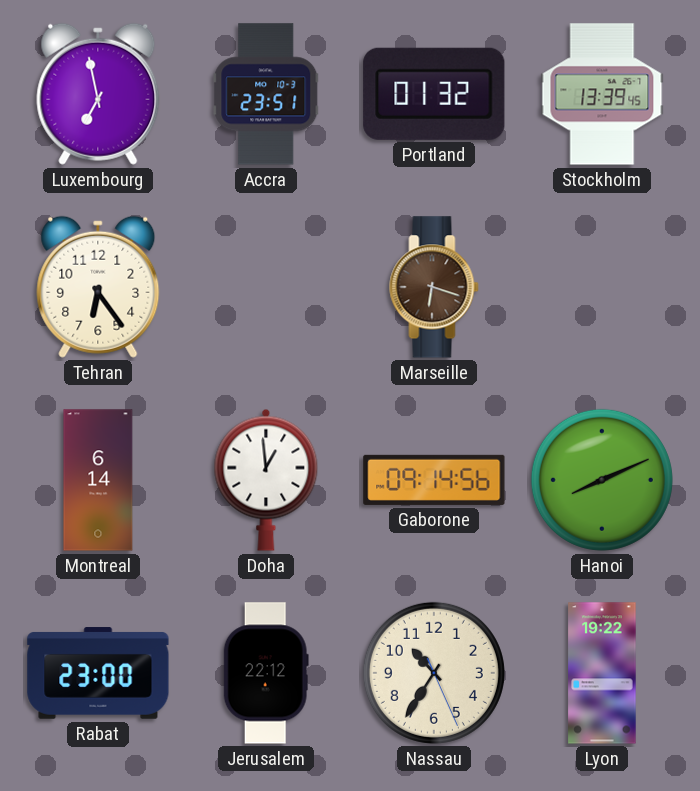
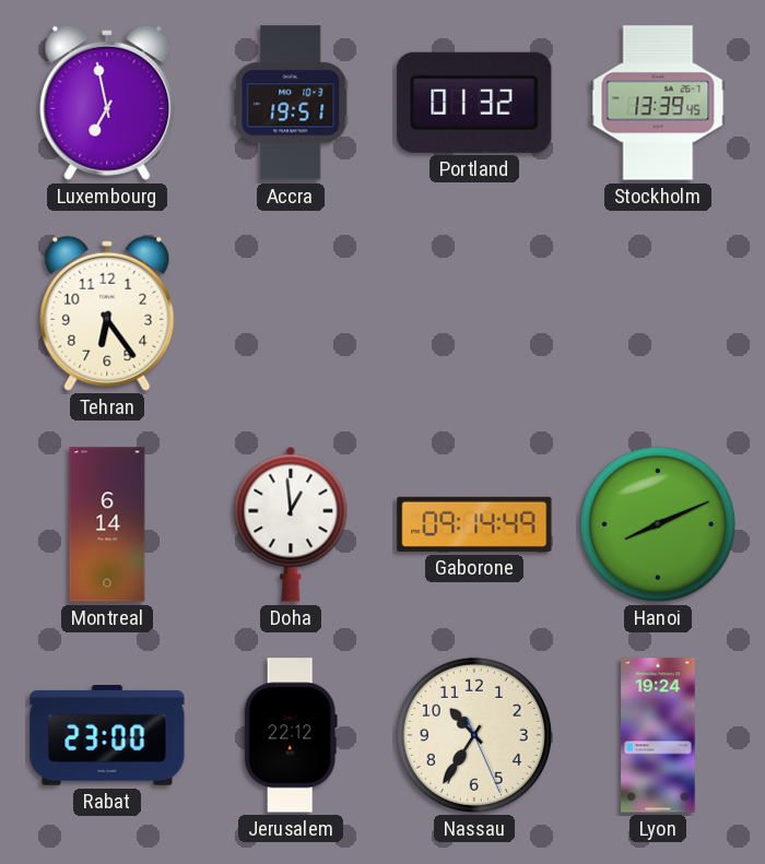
Accra: 23:51 -> 19:51 (291, 103)
Marseille: 6:18 -> none (434, 287)
Gaborone: 09:14:56 -> 09:14:49 (474, 524)
Lyon: 19:22 -> 19:24 (658, 735)
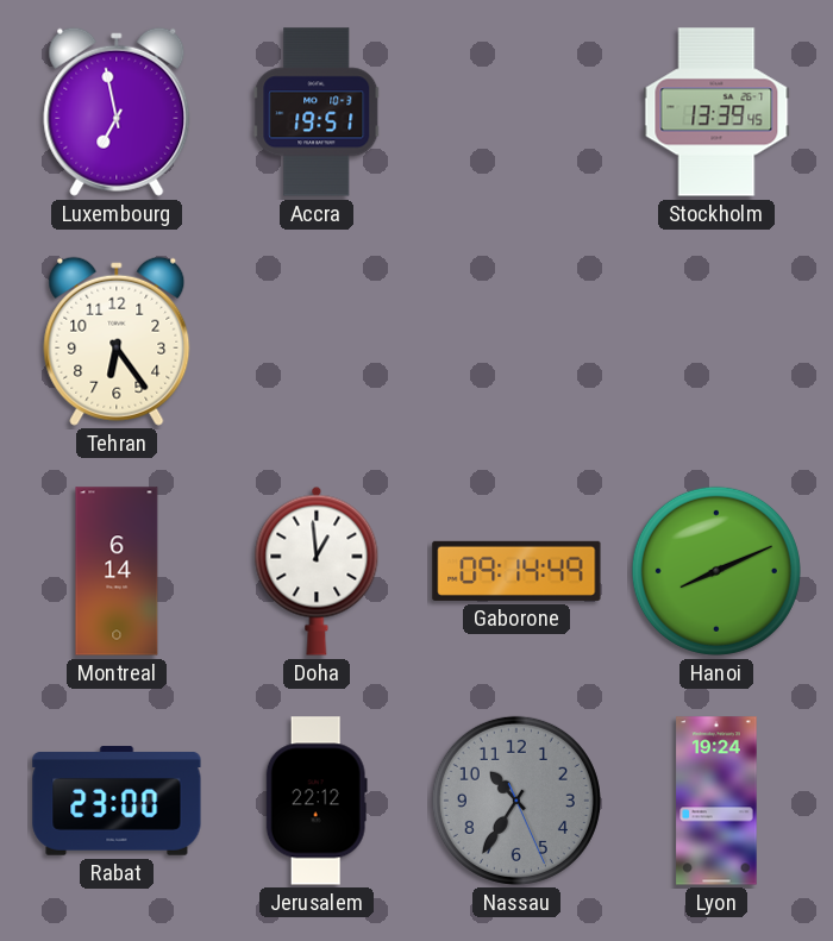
Portland: 01:32 -> none (474, 103)
Nassau dial: cream -> grey (516, 801)
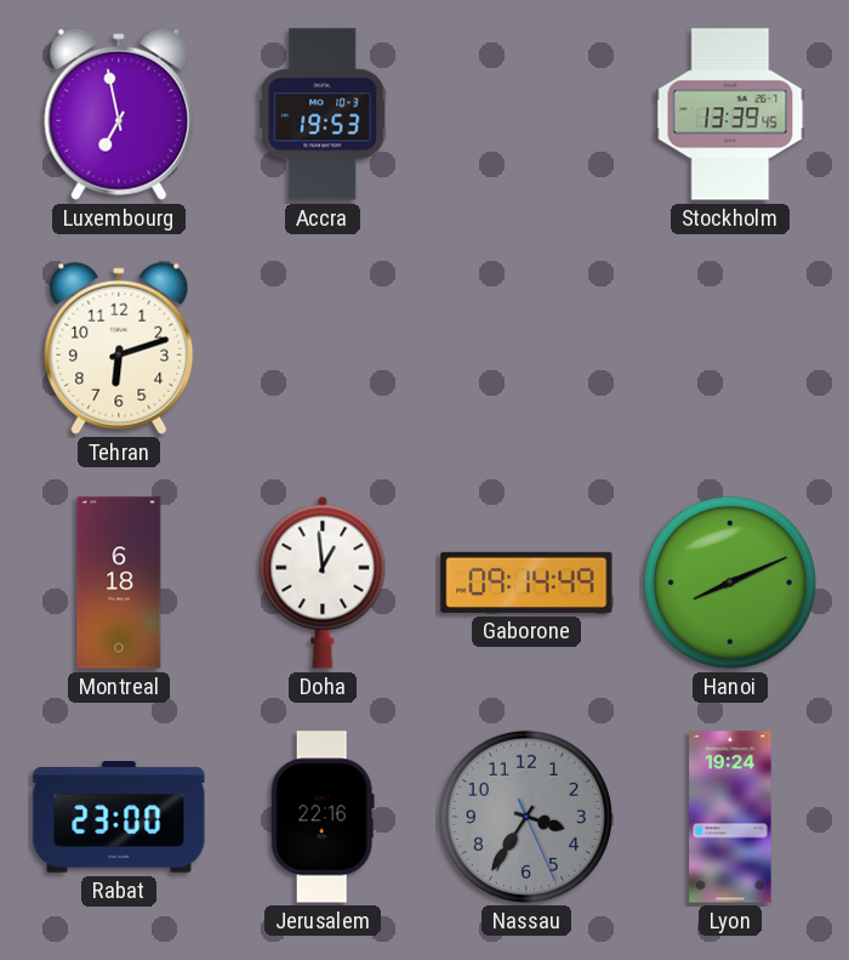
Accra: 19:51 -> 19:53 (323, 114)
Tehran: 6:24 -> 6:12 (119, 348)
Montreal: 6:14 -> 6:18 (119, 583)
Jerusalem: 22:12 -> 22:16 (323, 817)
Nassau: 10:35 -> 3:35 (526, 817)
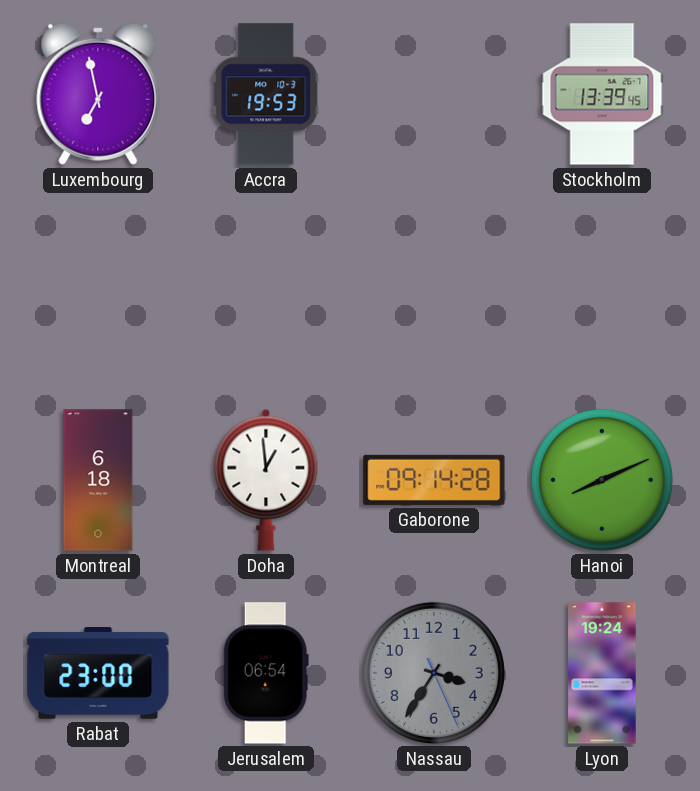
Tehran: 6:12 -> none (119, 348)
Gaborone: 09:14:49 -> 09:14:28 (434, 480)
Jerusalem: 22:16 -> 06:54 (266, 673)
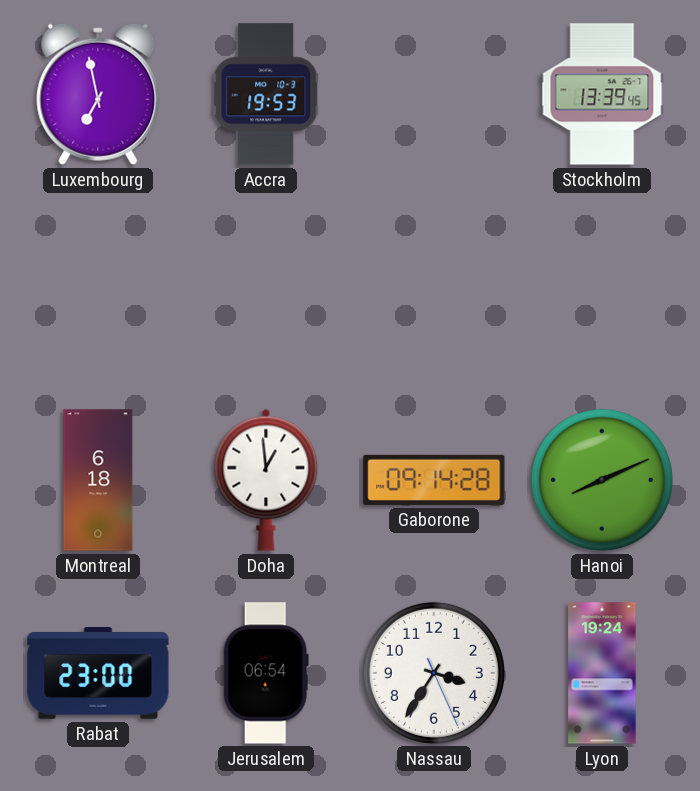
Nassau dial: grey -> white (434, 673)
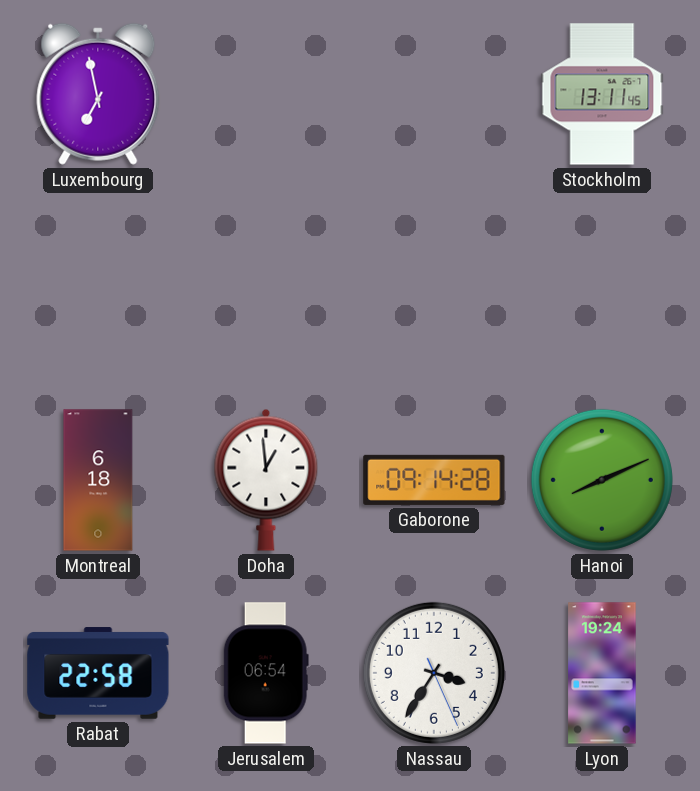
Accra: 19:53 -> none (266, 94)
Stockholm: 13:39 -> 13:11 (602, 94)
Rabat: 23:00 -> 22:58 (98, 673)
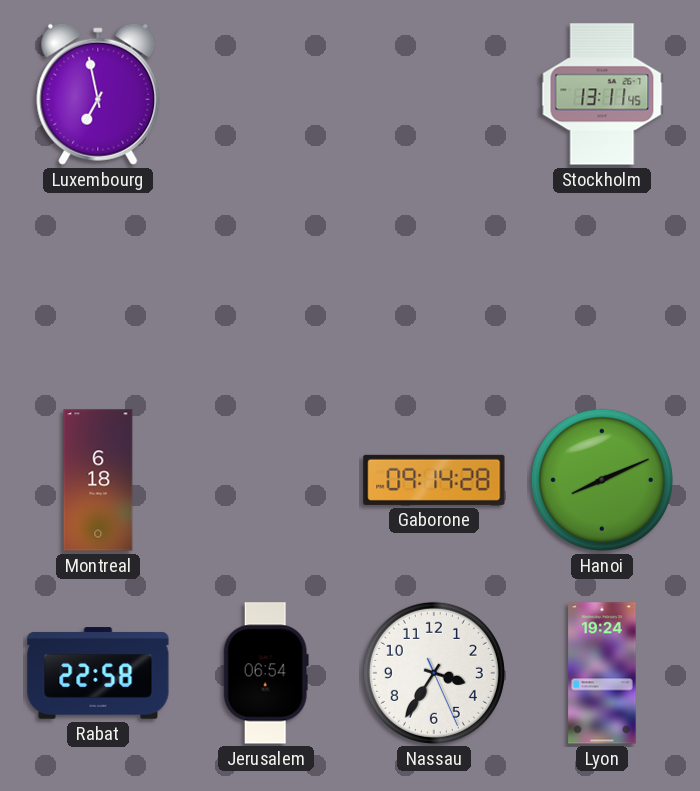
Doha: 12:59 -> none (266, 480)
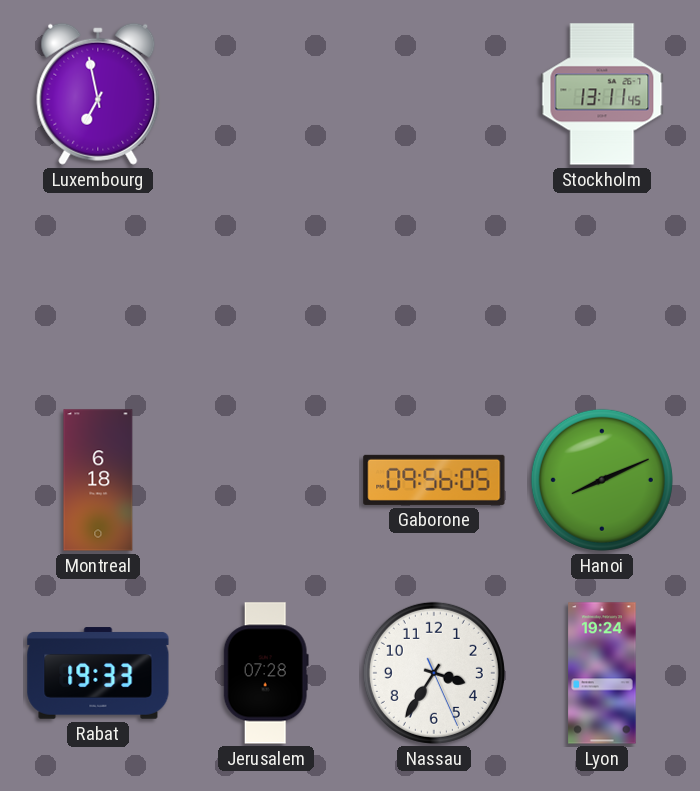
Gaborone: 09:14 -> 09:56 (434, 480)
Rabat: 22:58 -> 19:33 (98, 673)
Jerusalem: 06:54 -> 07:28 (266, 673)
